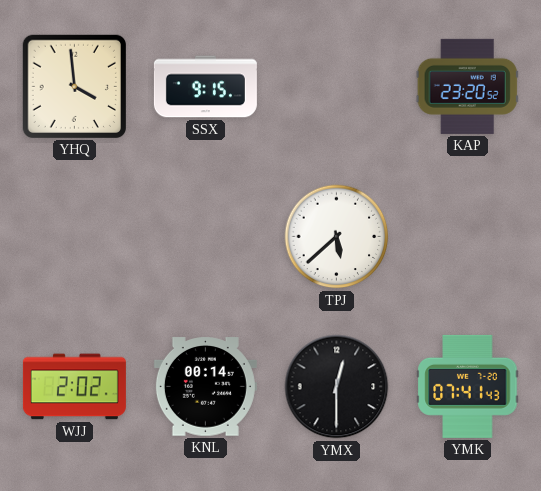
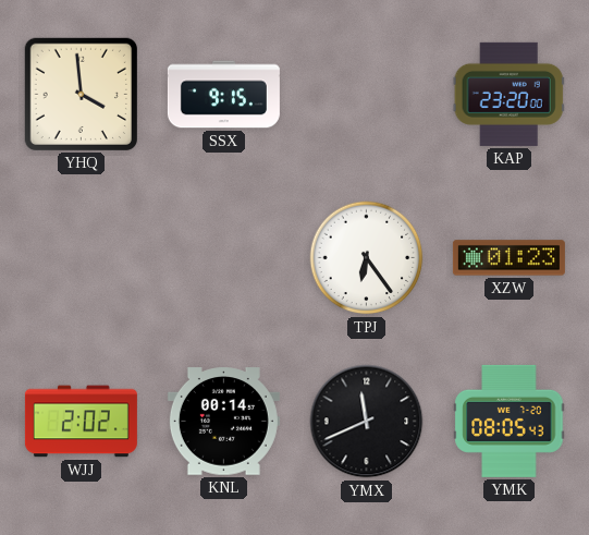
KAP: 23:20:52 -> 23:20:00 (508, 94)
TPJ: 5:38 -> 6:24 (367, 258)
XZW: none -> 01:23 (508, 258)
YMX: 12:30 -> 11:41 (367, 422)
YMK: 07:41 -> 08:05 (510, 421)
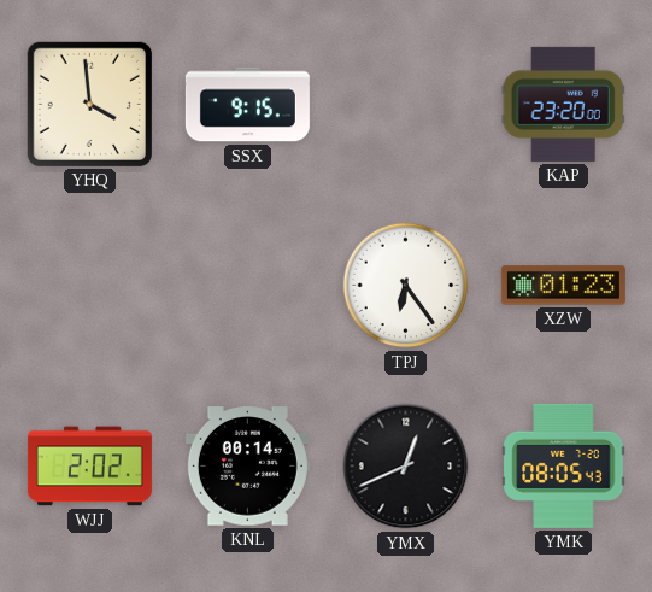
YMX: 11:41 -> 12:41 (406, 467)
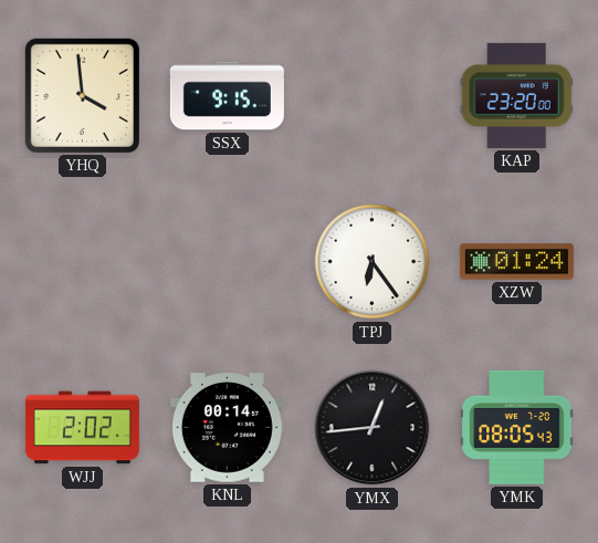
XZW: 01:23 -> 01:24 (516, 262)
YMX: 12:41 -> 12:44 (373, 428)
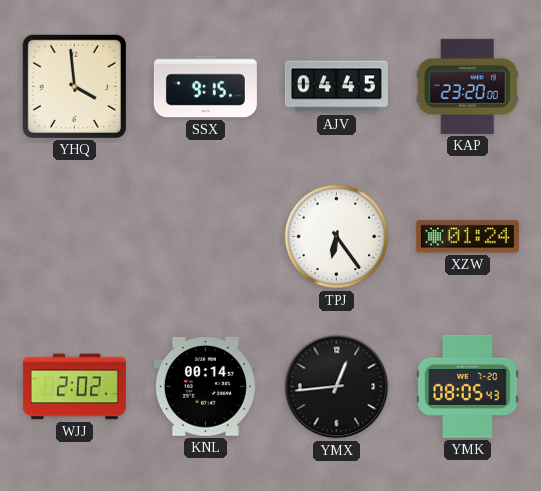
AJV: none -> 04:45 (336, 87)
